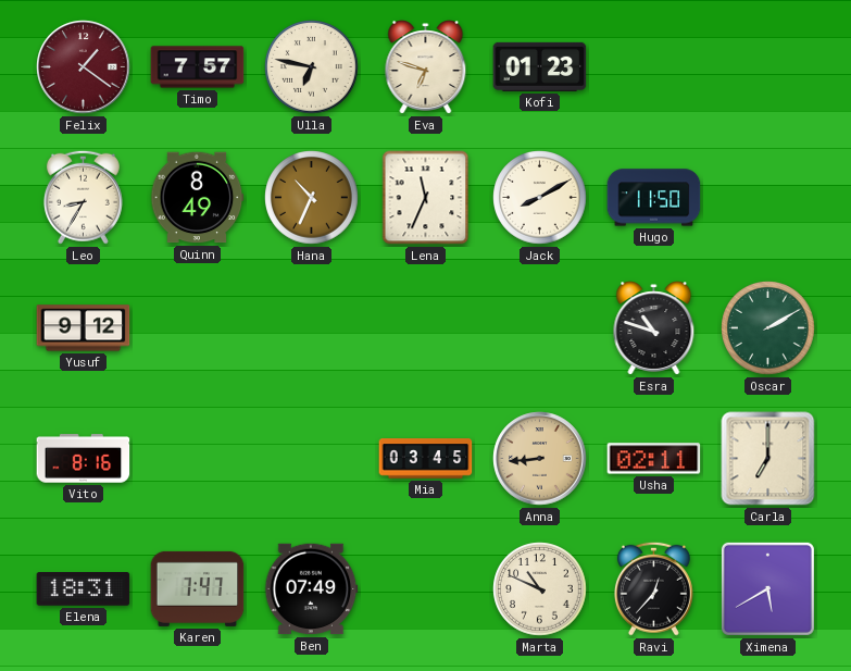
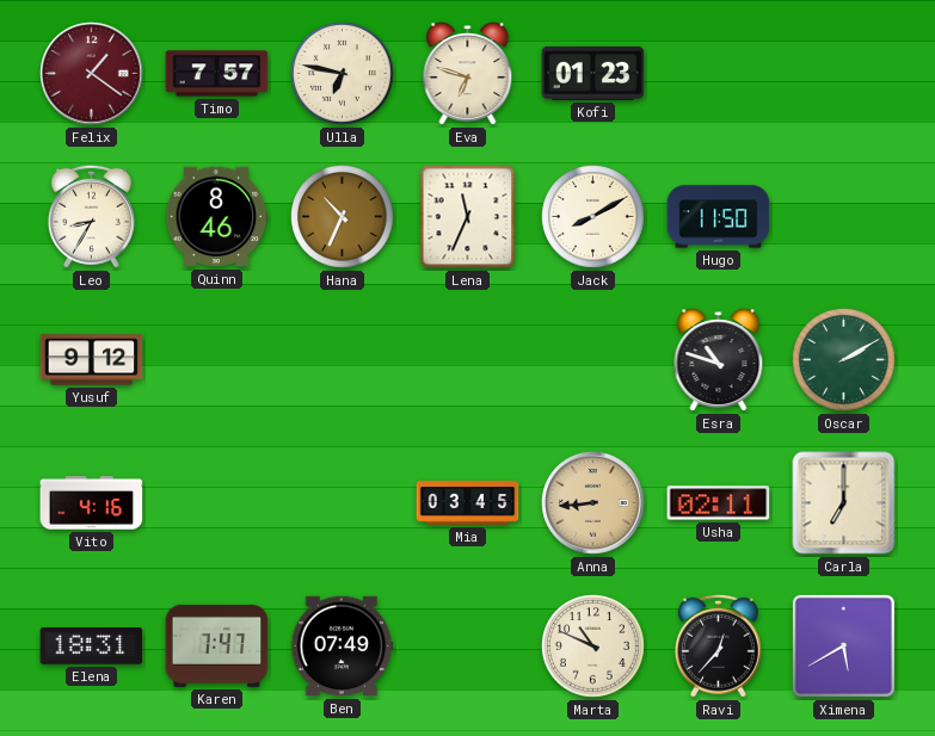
Quinn: 8:49 -> 8:46 (216, 217)
Vito: 8:16 -> 4:16 (92, 503)
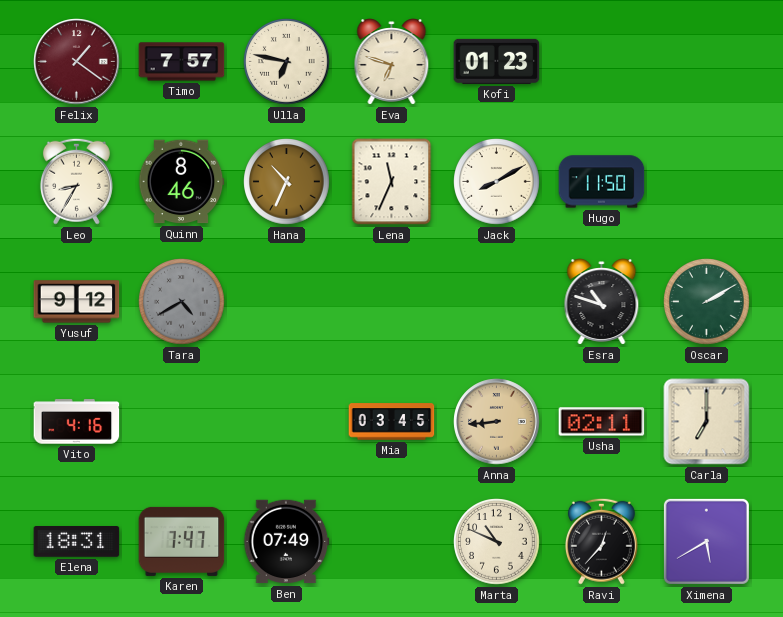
Tara: none -> 4:40 (182, 302)
